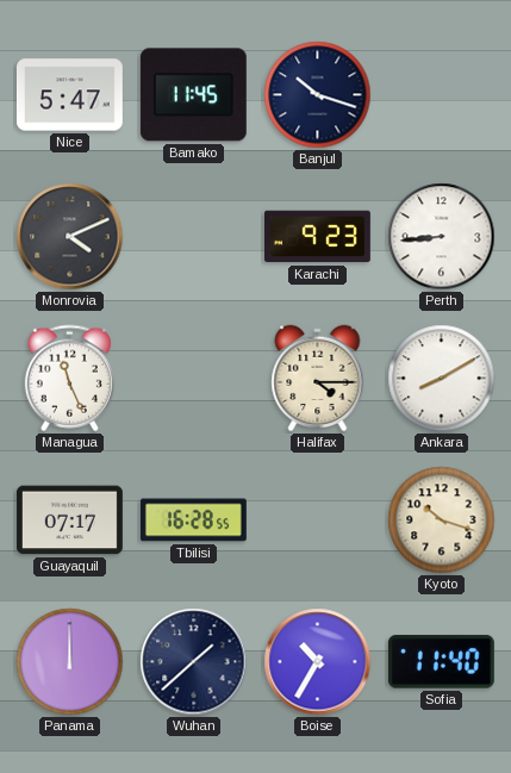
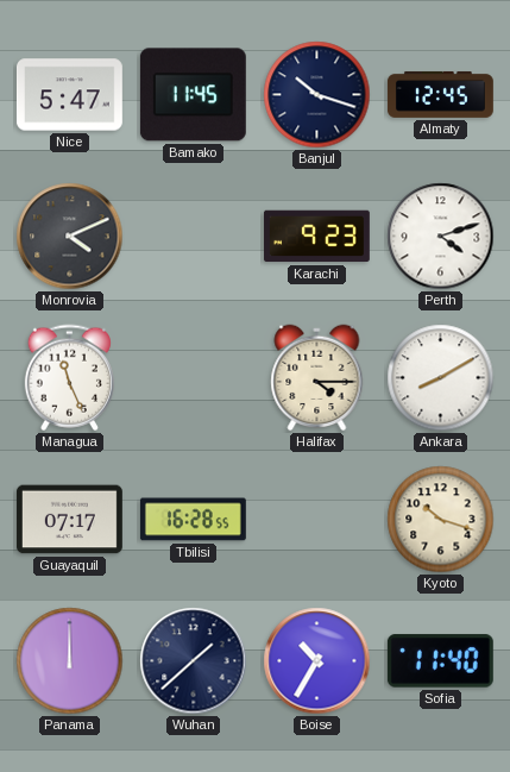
Almaty: none -> 12:45 (440, 94)
Perth: 8:44 -> 4:12 (441, 237)
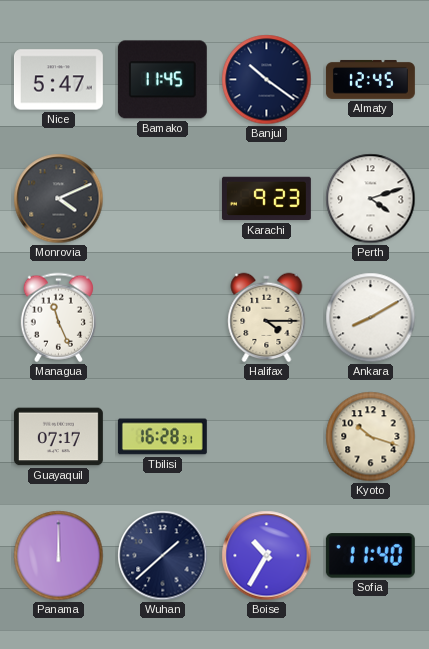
Banjul: 10:18 -> 10:21 (267, 80)
Tbilisi: 16:28:55 -> 16:28:31 (162, 437)
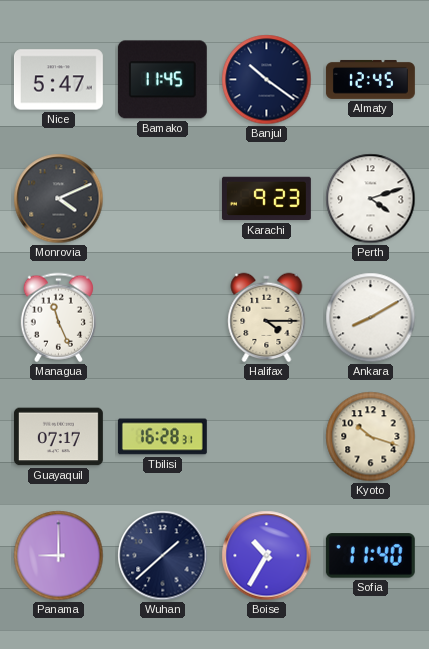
Panama: 12:00 -> 9:00 (59, 556)
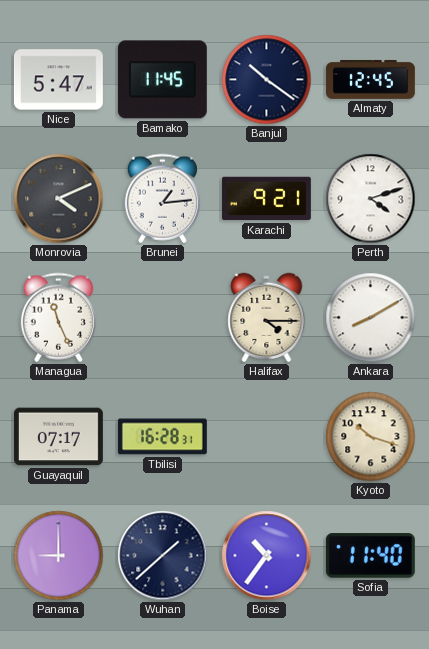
Brunei: none -> 1:14 (162, 199)
Karachi: 9:23 -> 9:21 (266, 199)
Boise: 10:35 -> 10:36 (267, 556)
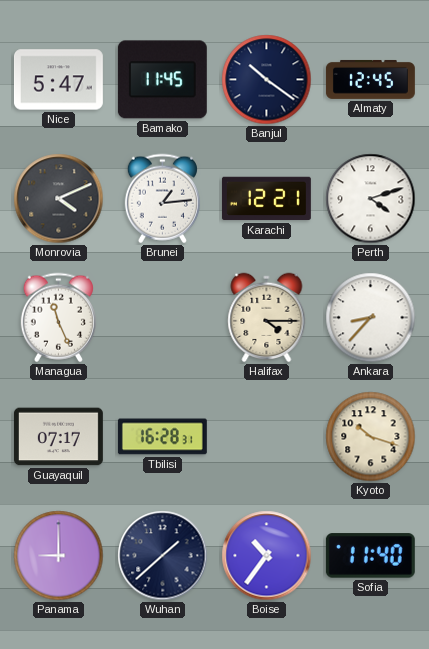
Karachi: 9:21 -> 12:21 (266, 199)
Ankara: 8:10 -> 8:37 (371, 318)
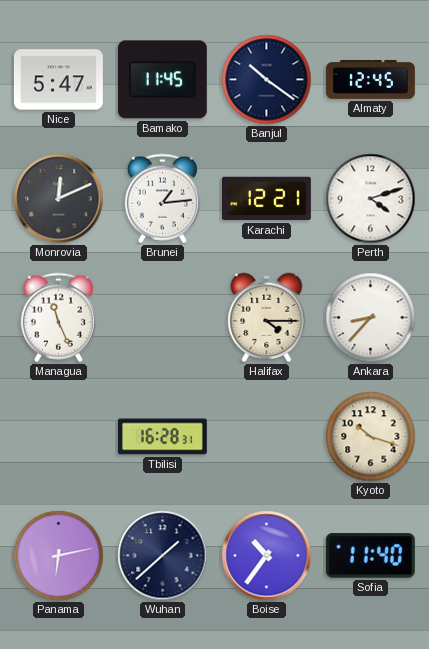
Monrovia: 4:11 -> 12:11 (59, 199)
Guayaquil: 07:17 -> none (58, 437)
Panama: 9:00 -> 6:13 (59, 556)
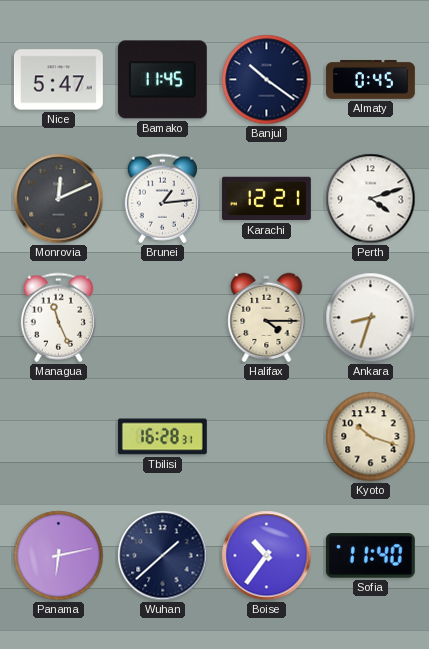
Almaty: 12:45 -> 0:45 (370, 79)
Ankara: 8:37 -> 8:33 (371, 318)
